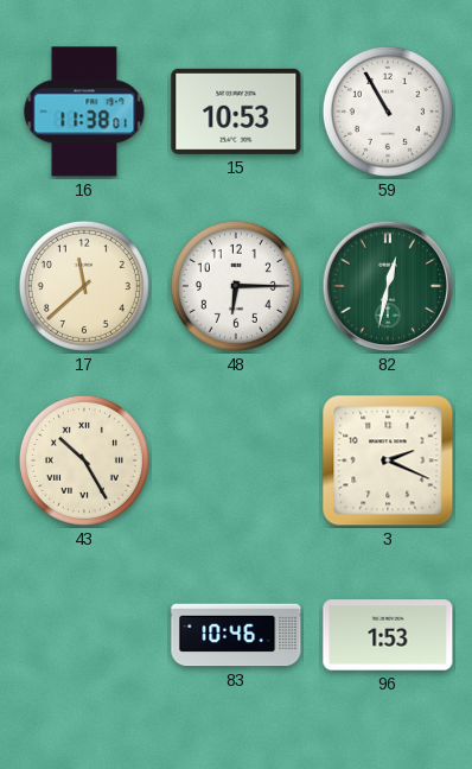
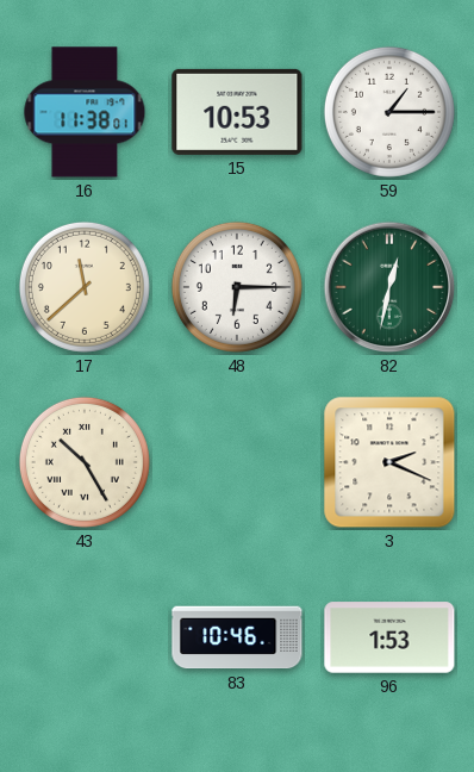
59: 10:55 -> 1:15 (389, 112)
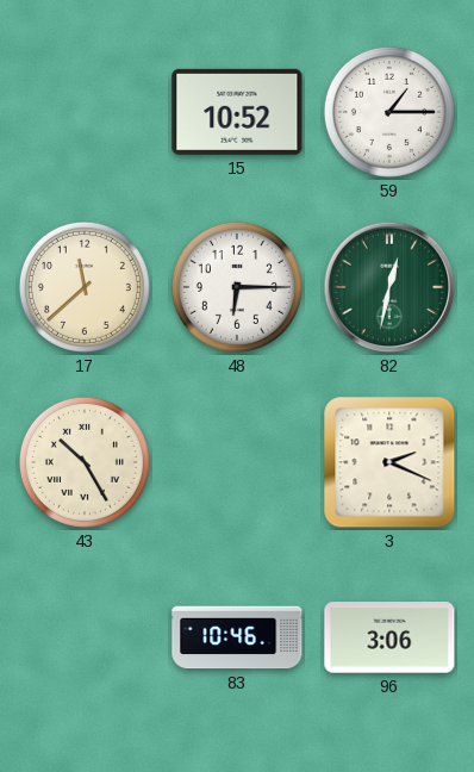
16: 11:38 -> none (85, 112)
15: 10:53 -> 10:52 (237, 112)
96: 1:53 -> 3:06 (389, 637)
